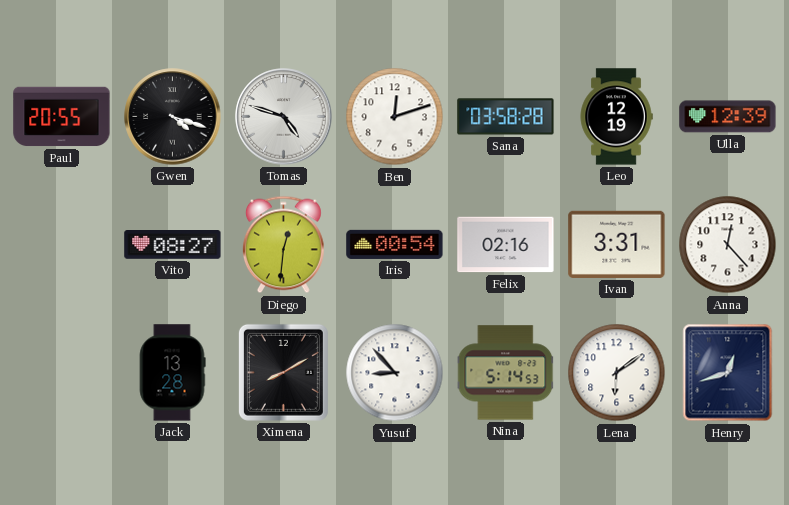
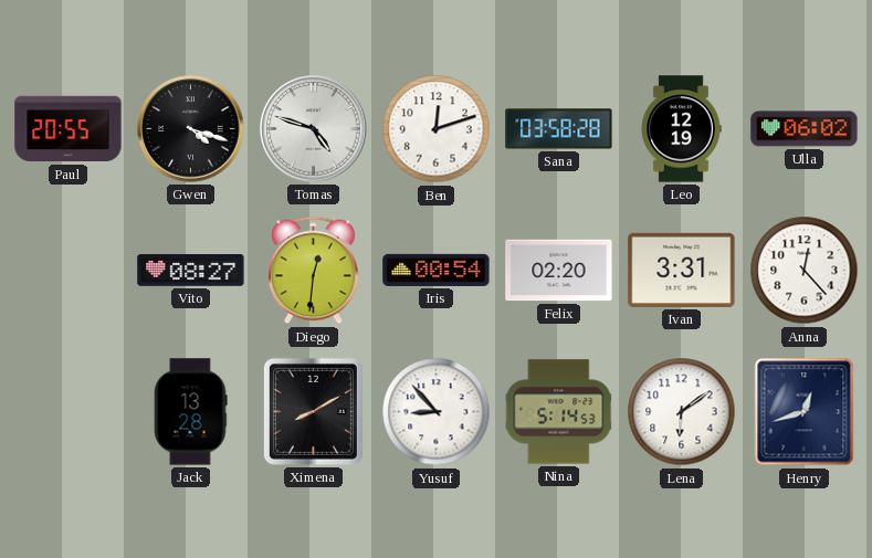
Ulla: 12:39 -> 06:02 (805, 129)
Felix: 02:16 -> 02:20 (559, 271)
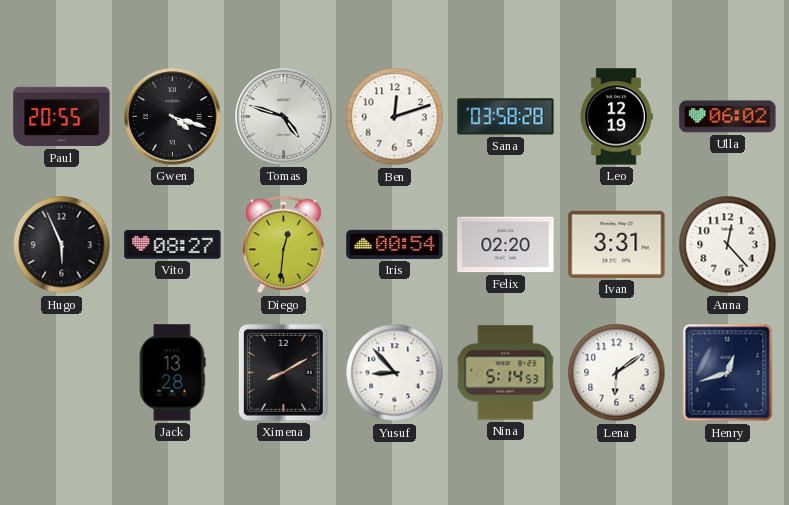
Hugo: none -> 5:56 (62, 245)
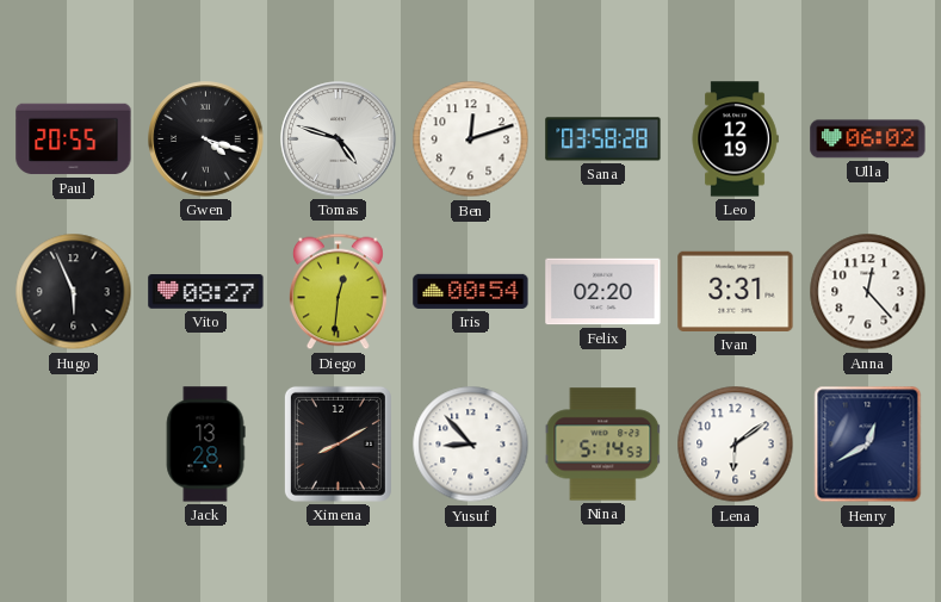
Henry: 12:42 -> 12:40 (868, 445)
